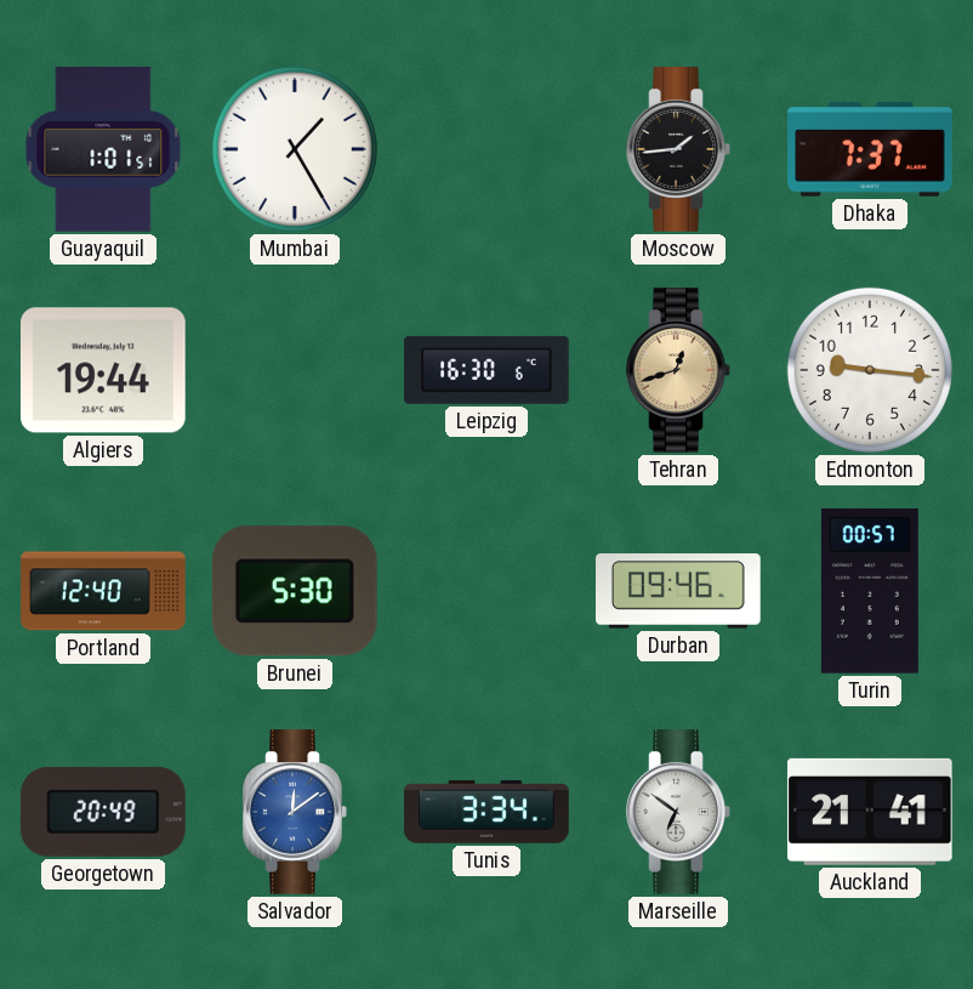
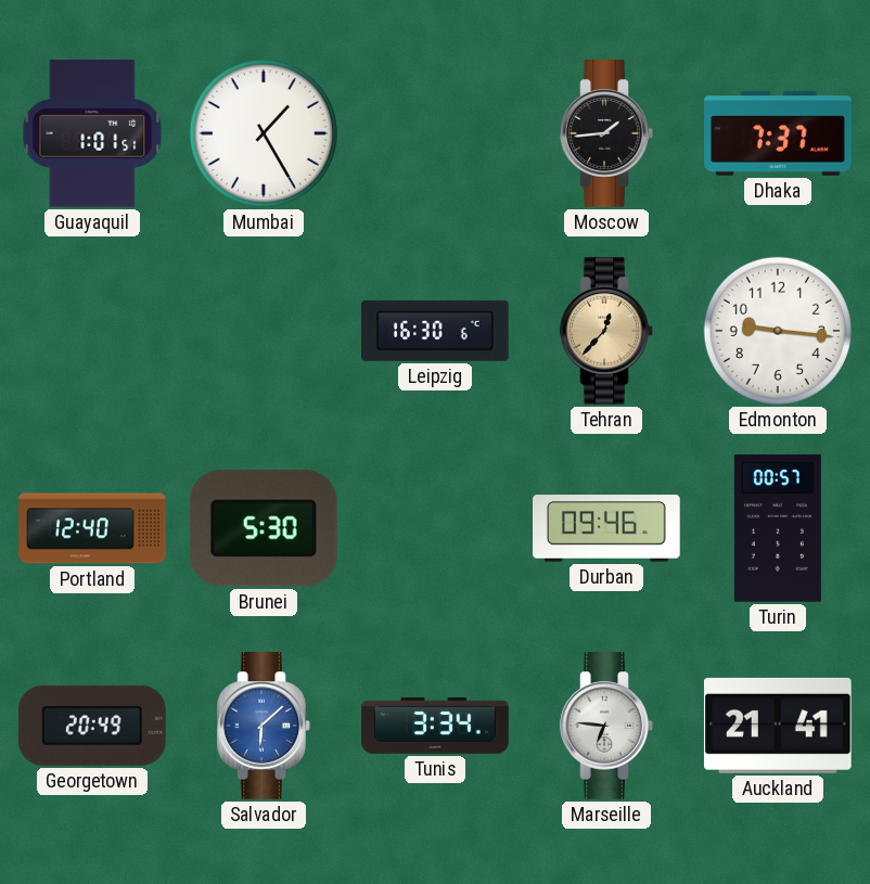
Algiers: 19:44 -> none (103, 370)
Tehran: 12:42 -> 12:37 (606, 331)
Salvador: 12:09 -> 6:08 (264, 726)
Marseille: 6:51 -> 6:46 (606, 726)
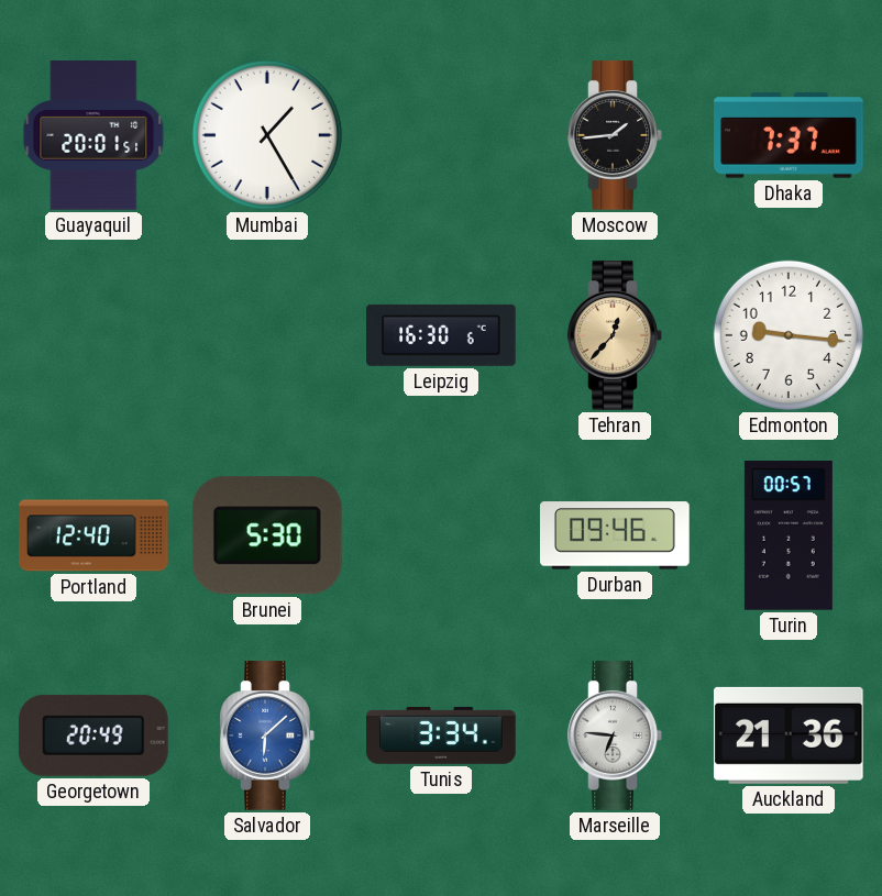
Guayaquil: 1:01 -> 20:01 (93, 135)
Auckland: 21:41 -> 21:36 (789, 735)
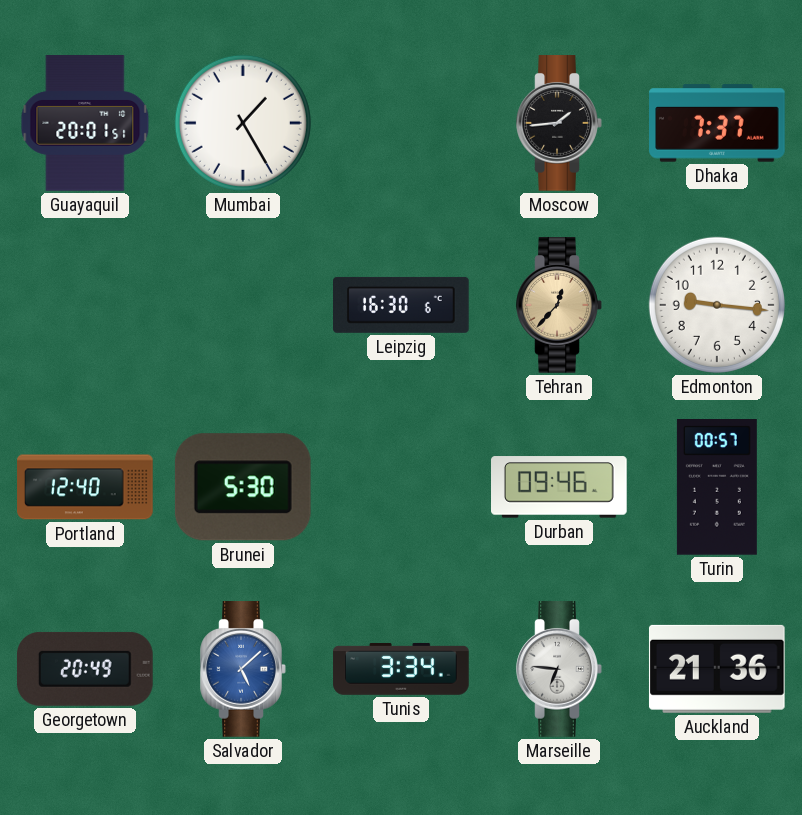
Salvador: 6:08 -> 5:08 (243, 669)
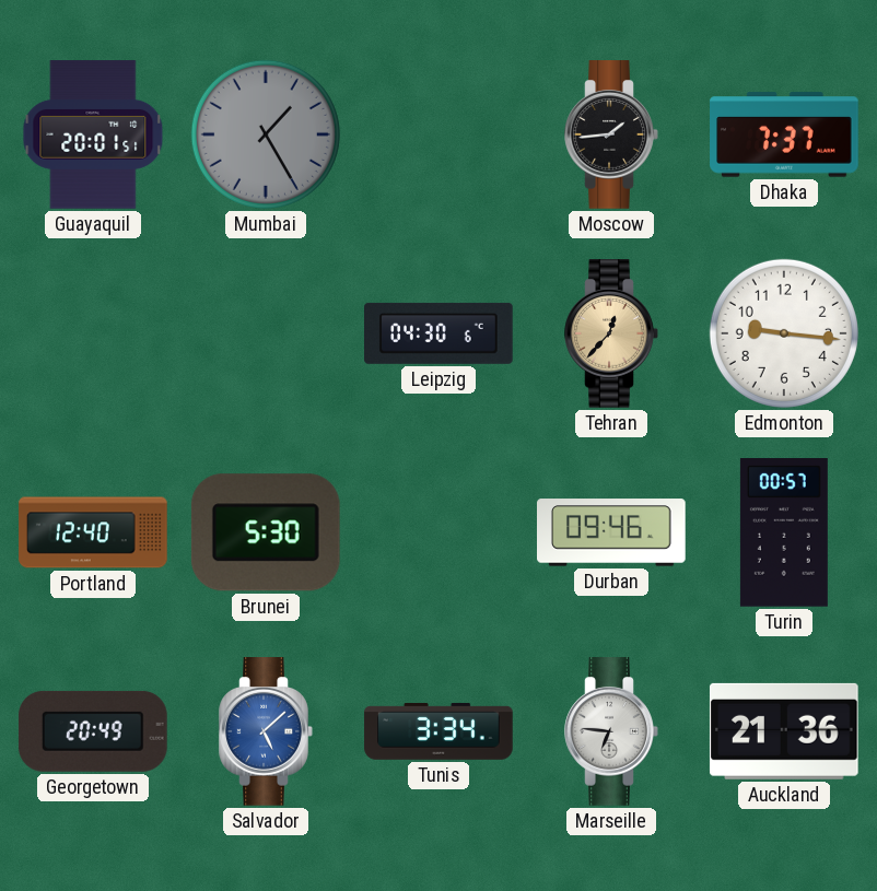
Mumbai dial: white -> grey (266, 134)
Leipzig: 16:30 -> 04:30 (440, 333)
